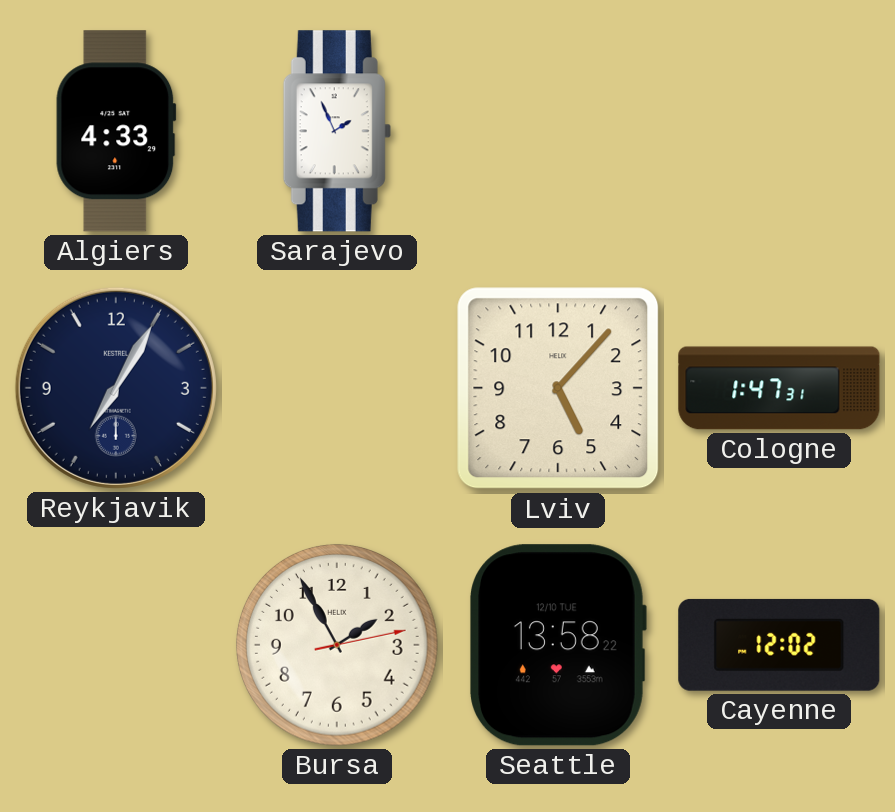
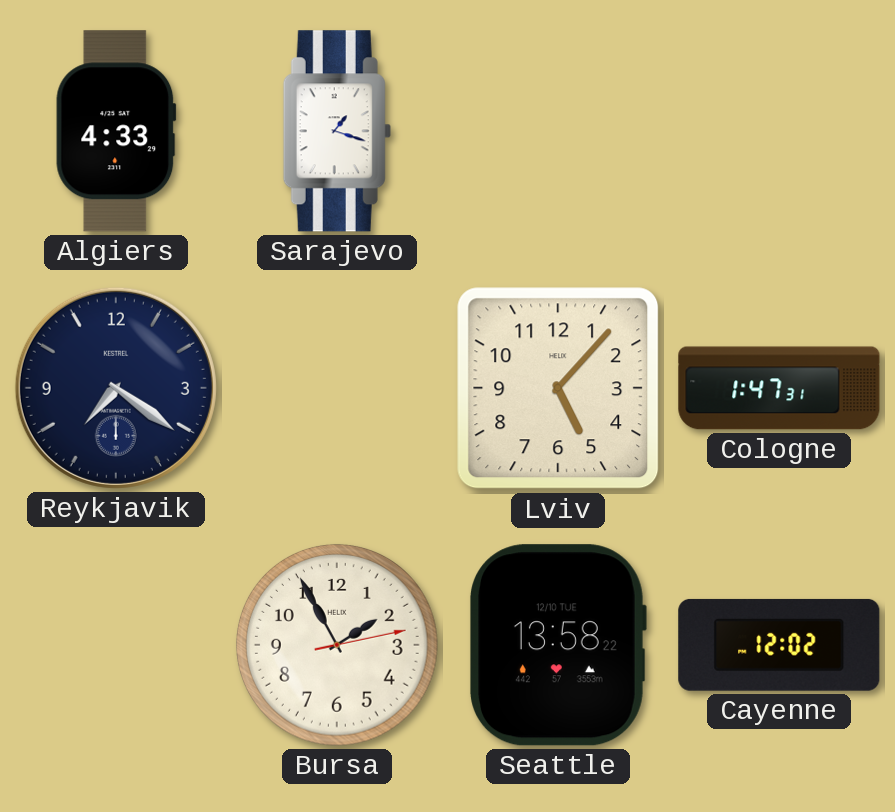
Sarajevo: 1:56 -> 1:18 (337, 131)
Reykjavik: 7:05 -> 7:21 (116, 388)
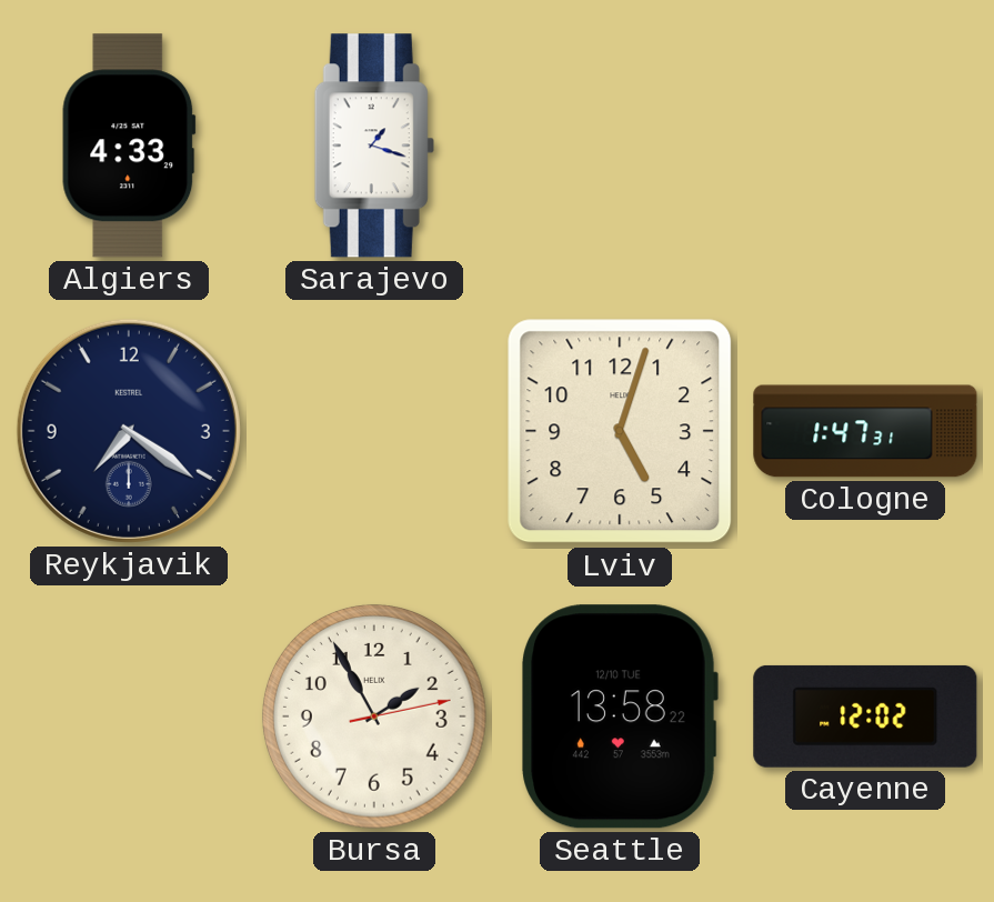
Lviv: 5:07 -> 5:03 (620, 431)
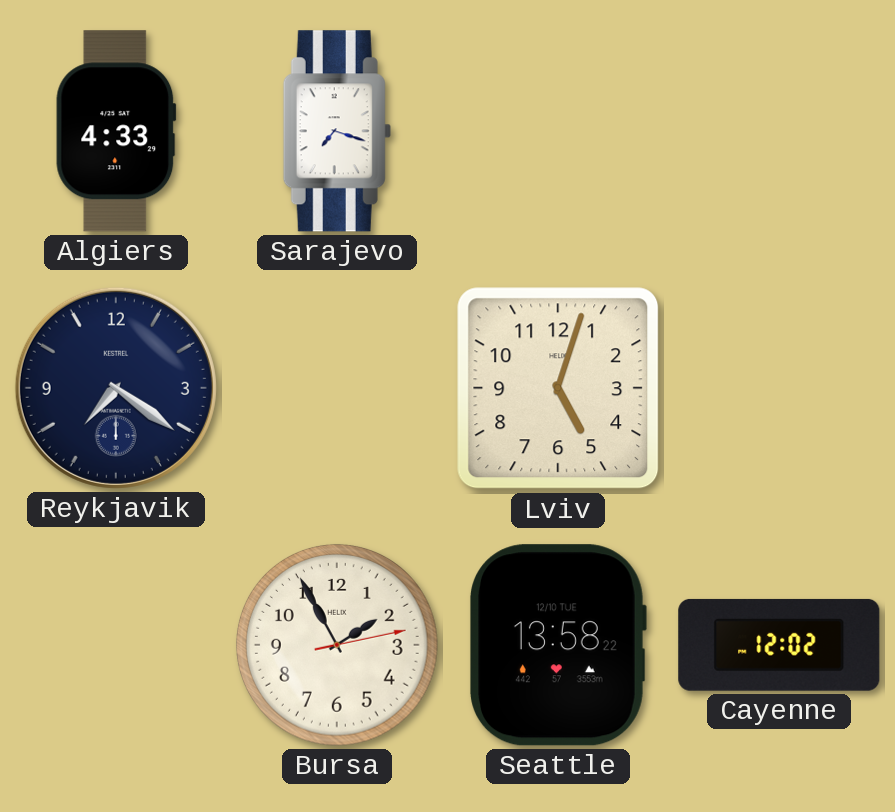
Sarajevo: 1:18 -> 7:18 (337, 131)
Cologne: 1:47 -> none (865, 431)
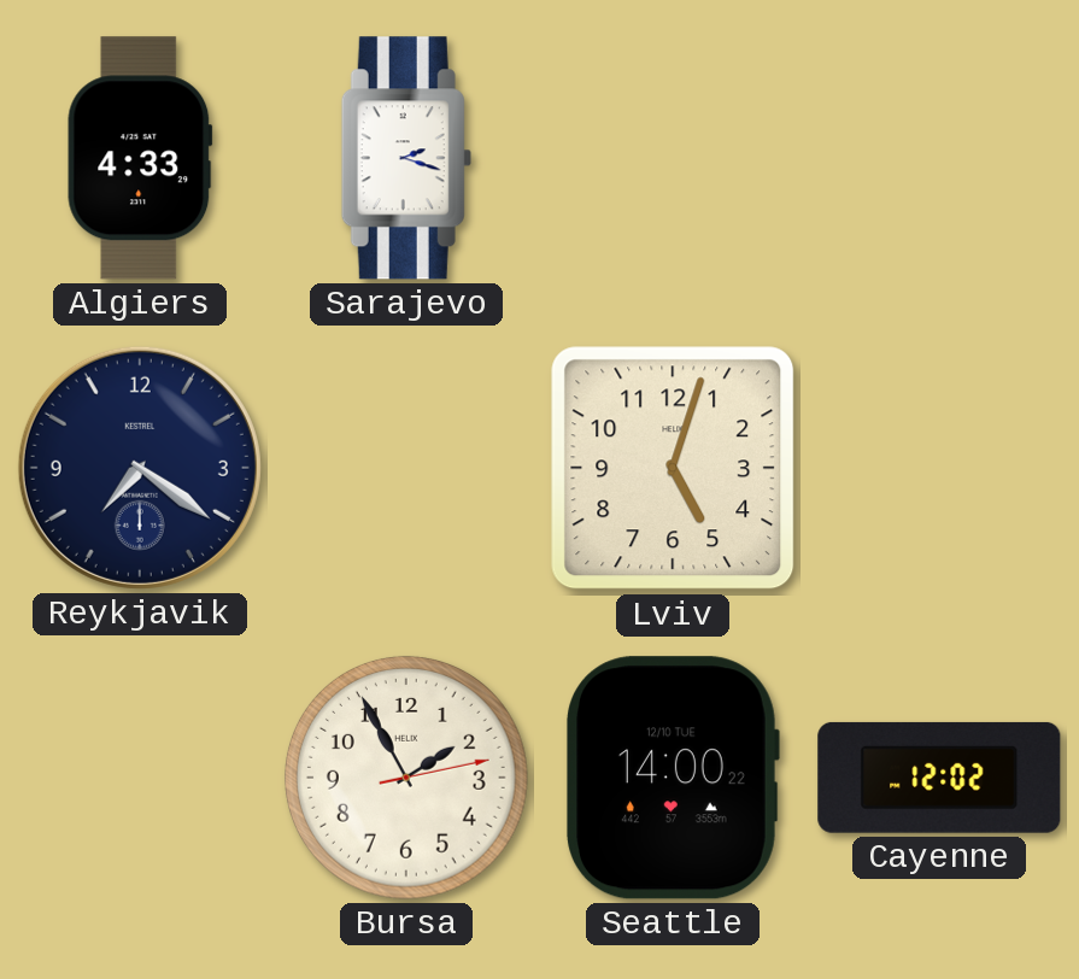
Sarajevo: 7:18 -> 2:18 (406, 158)
Seattle: 13:58 -> 14:00 (673, 778)
